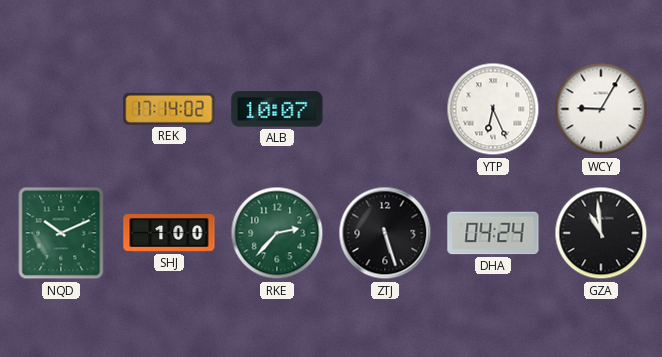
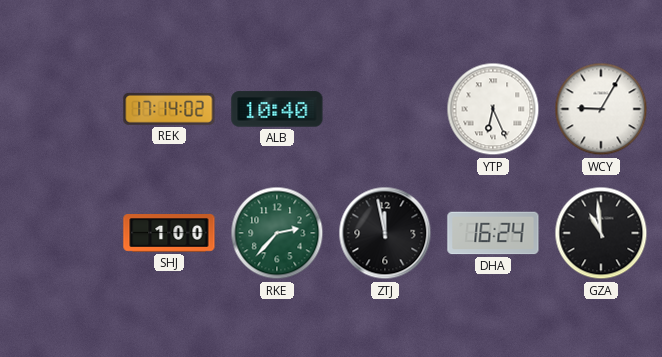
ALB: 10:07 -> 10:40 (277, 109)
NQD: 10:11 -> none (61, 233)
ZTJ: 5:27 -> 11:58 (385, 233)
DHA: 04:24 -> 16:24 (493, 233)
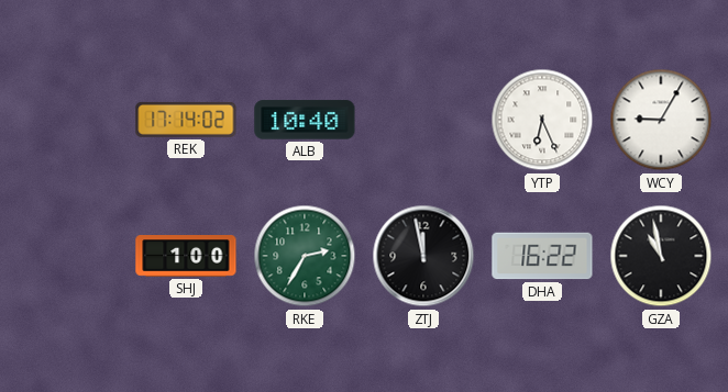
RKE: 2:37 -> 2:35 (305, 256)
DHA: 16:24 -> 16:22 (542, 256)
GZA: 10:59 -> 10:58 (661, 256)
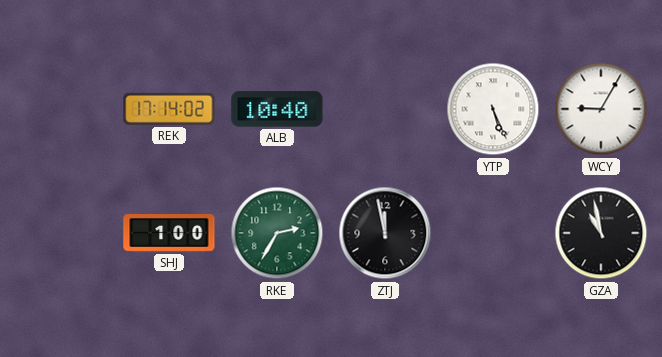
YTP: 6:26 -> 5:26 (493, 109)
DHA: 16:22 -> none (542, 256)
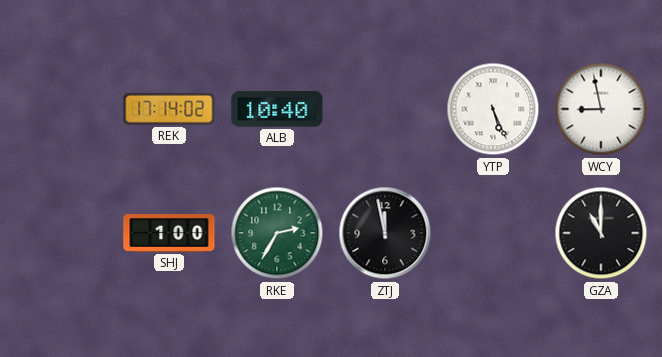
WCY: 9:05 -> 8:58 (601, 109)
GZA: 10:58 -> 11:00 (601, 233)
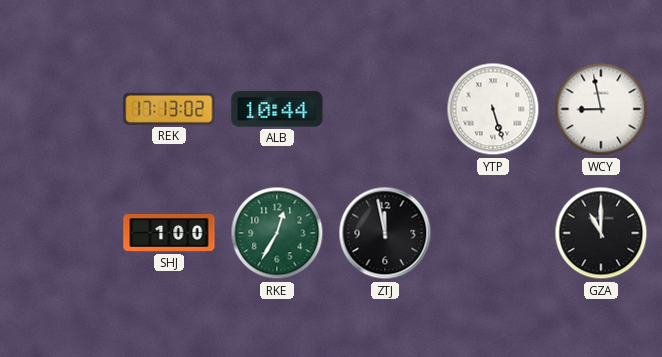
REK: 17:14 -> 17:13 (169, 109)
ALB: 10:40 -> 10:44 (277, 109)
YTP: 5:26 -> 5:27 (493, 109)
RKE: 2:35 -> 12:35 (277, 233)
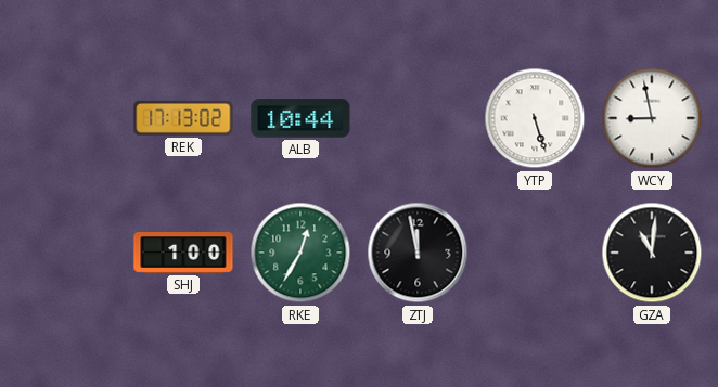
GZA: 11:00 -> 11:01 (652, 253)
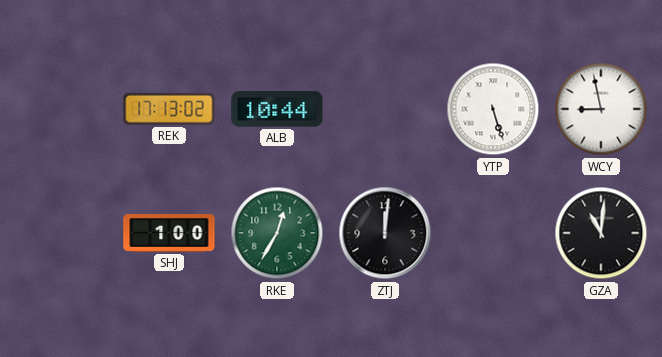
ZTJ: 11:58 -> 12:01 (385, 233)
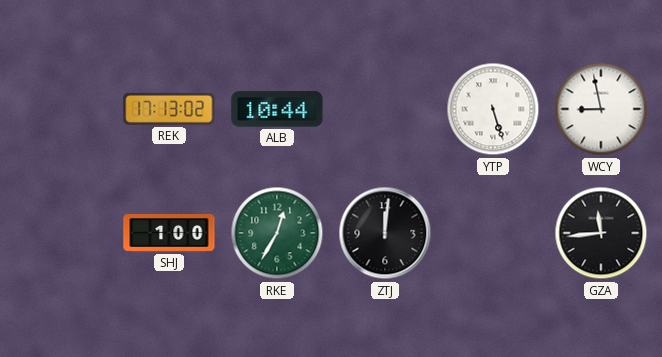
GZA: 11:01 -> 11:44 (601, 233)
